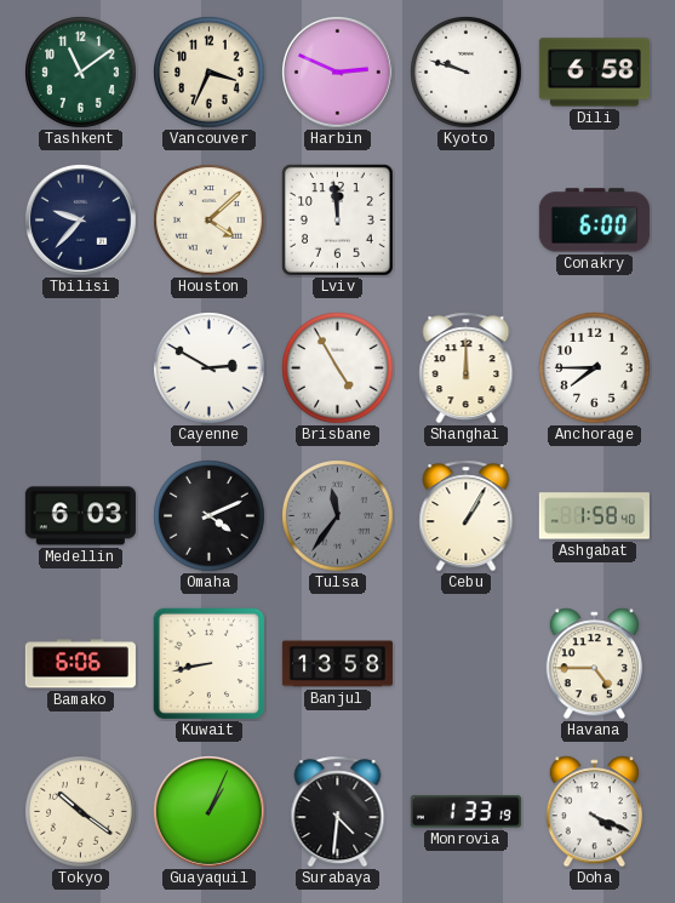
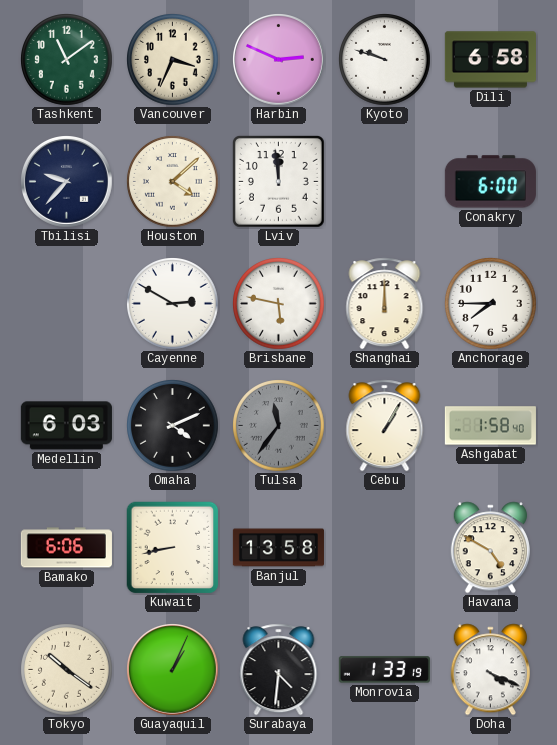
Brisbane: 4:55 -> 5:47 (279, 304)
Havana: 4:45 -> 4:50 (490, 548)
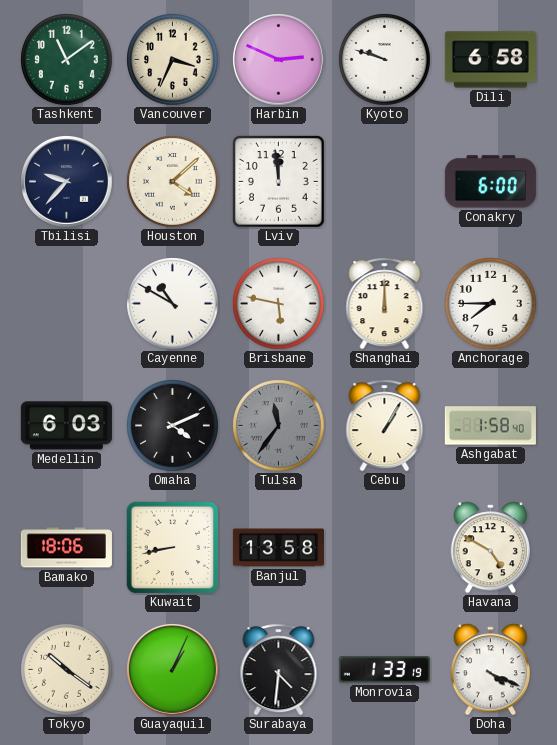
Cayenne: 2:50 -> 10:50 (173, 304)
Bamako: 6:06 -> 18:06 (66, 548)
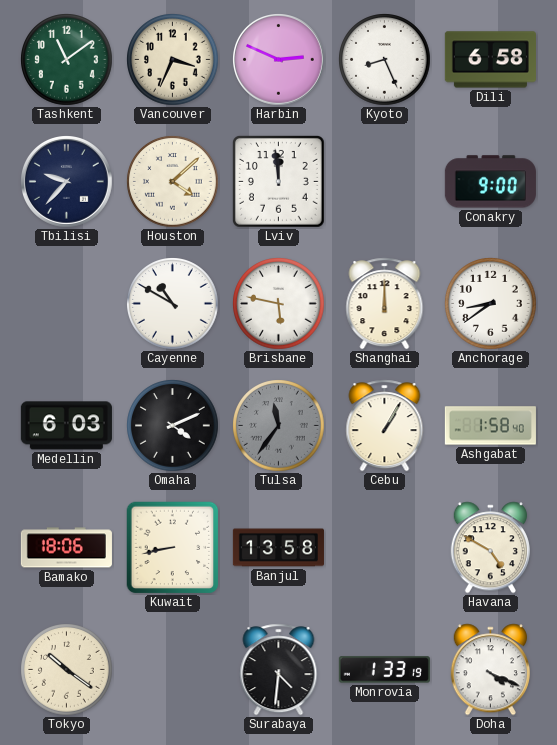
Kyoto: 9:48 -> 8:26 (385, 60)
Conakry: 6:00 -> 9:00 (490, 182)
Anchorage: 7:45 -> 8:39 (491, 304)
Guayaquil: 1:04 -> none (173, 670)
